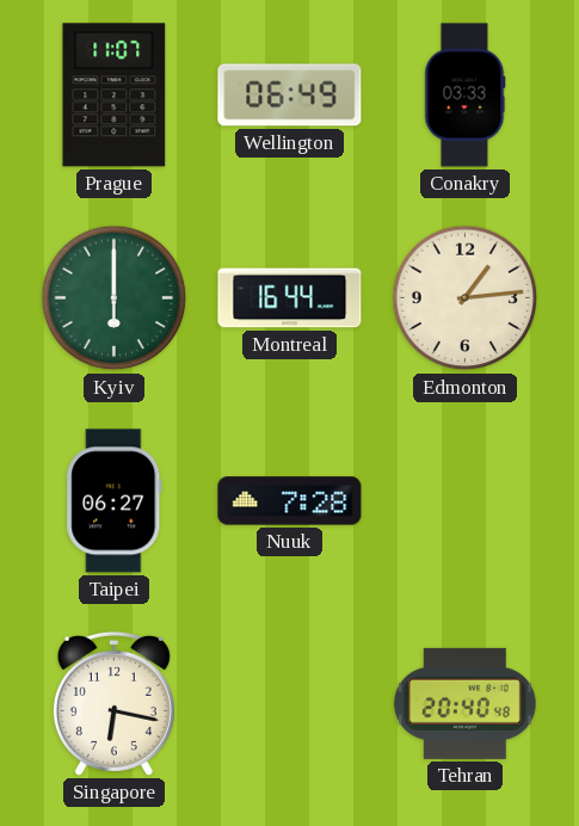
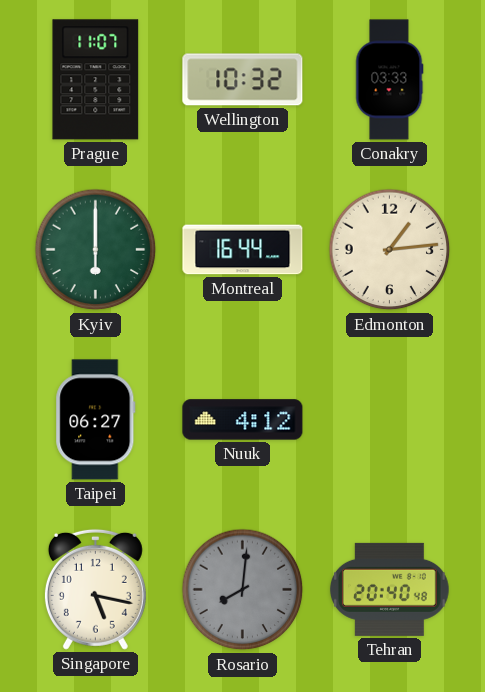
Wellington: 06:49 -> 10:32 (243, 80)
Nuuk: 7:28 -> 4:12 (243, 420)
Singapore: 6:17 -> 5:17 (95, 589)
Rosario: none -> 8:01 (243, 590)
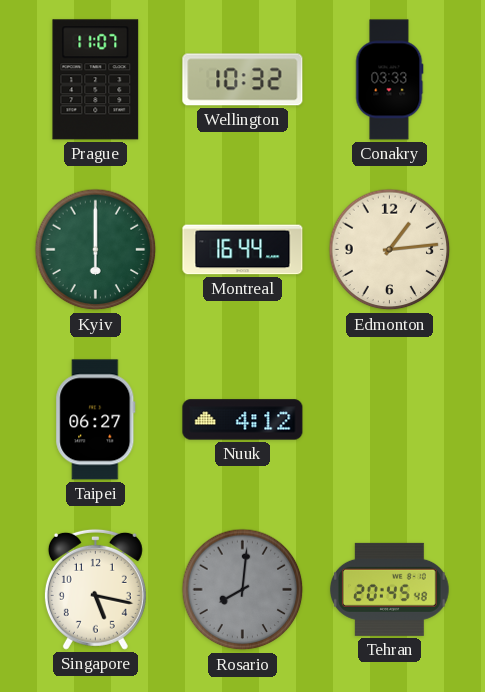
Tehran: 20:40 -> 20:45 (389, 589)
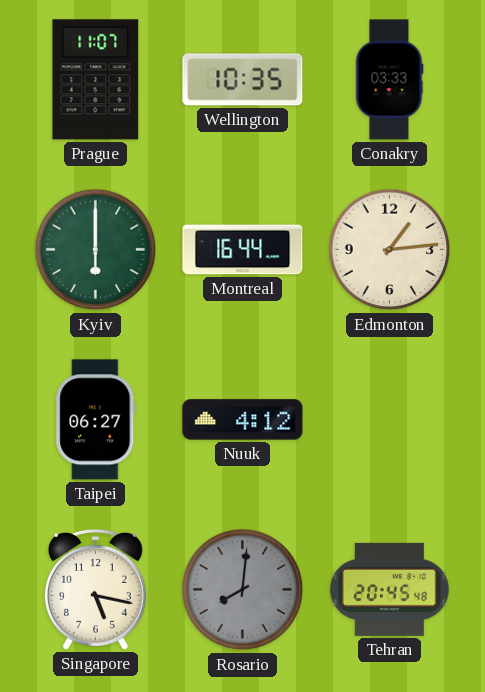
Wellington: 10:32 -> 10:35 (243, 80)
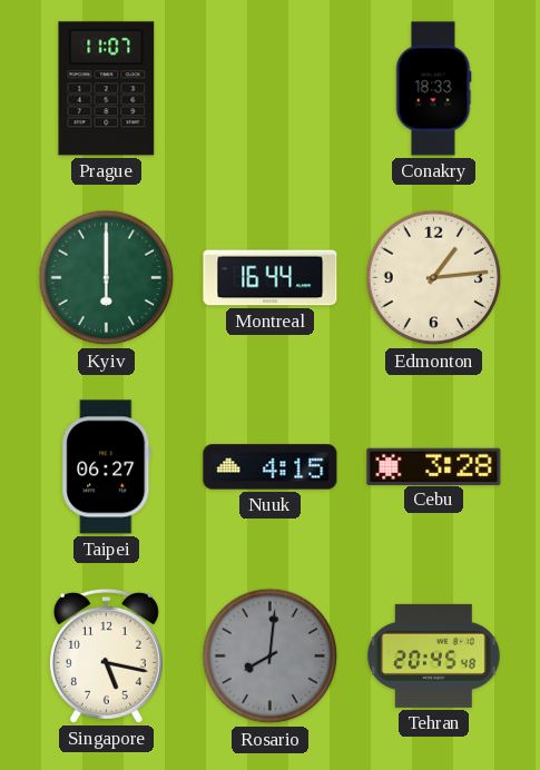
Wellington: 10:35 -> none (243, 80)
Conakry: 03:33 -> 18:33 (433, 89)
Nuuk: 4:12 -> 4:15 (271, 467)
Cebu: none -> 3:28 (434, 466)
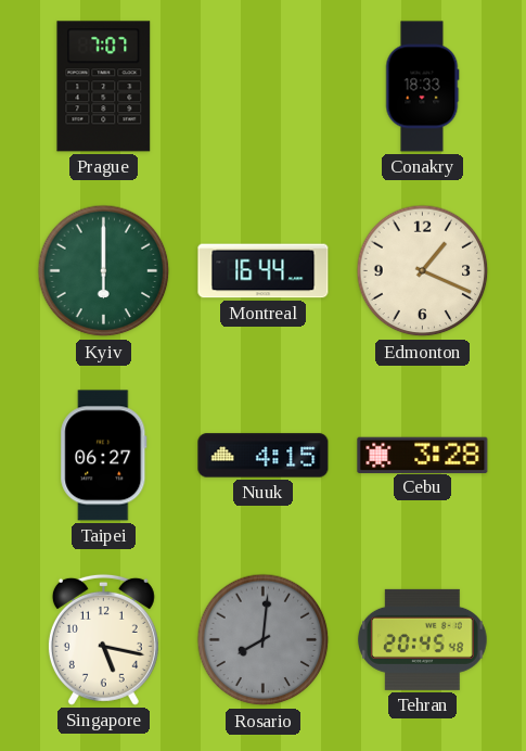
Prague: 11:07 -> 7:07 (104, 87)
Edmonton: 1:14 -> 1:19 (423, 271)
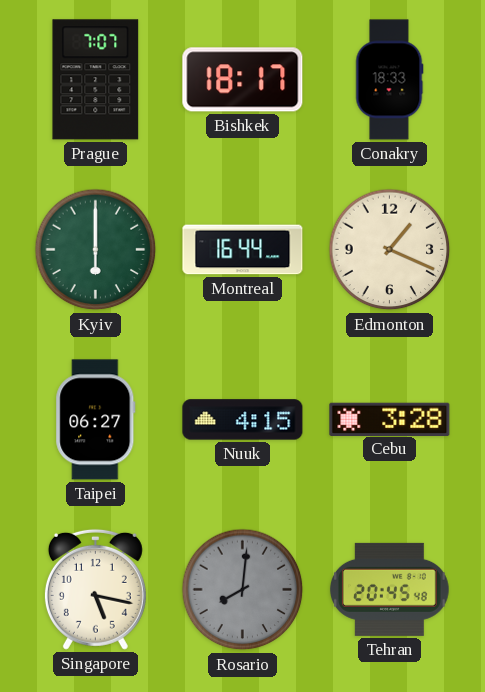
Bishkek: none -> 18:17 (243, 80)
